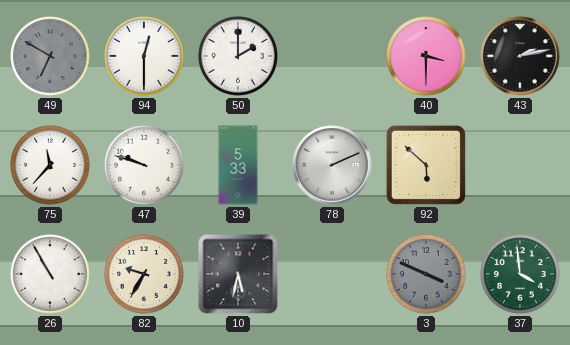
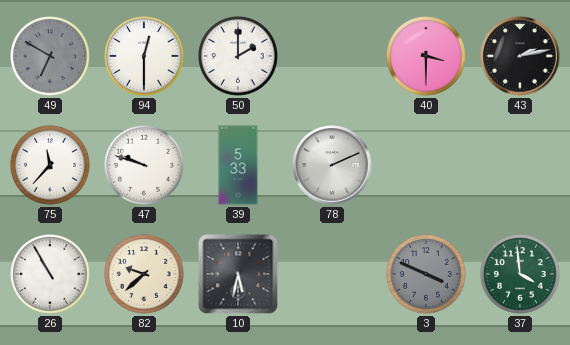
92: 5:52 -> none (426, 165)
82: 9:35 -> 9:38 (145, 275)
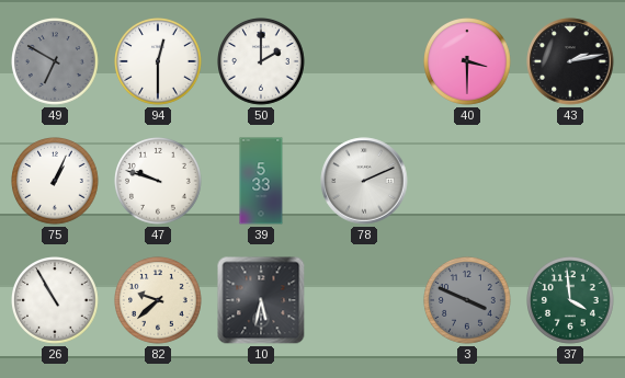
75: 11:37 -> 1:04 (56, 182)
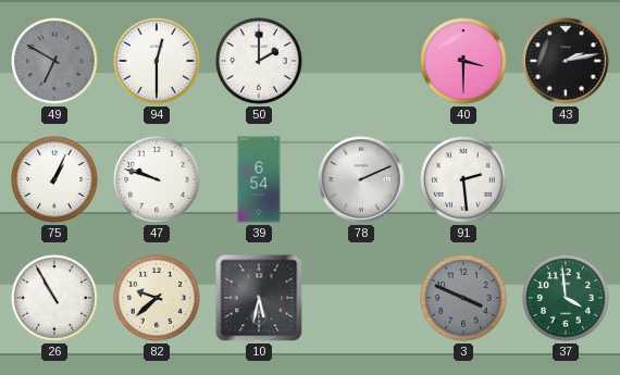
39: 5:33 -> 6:54 (259, 179)
91: none -> 2:29 (464, 180)
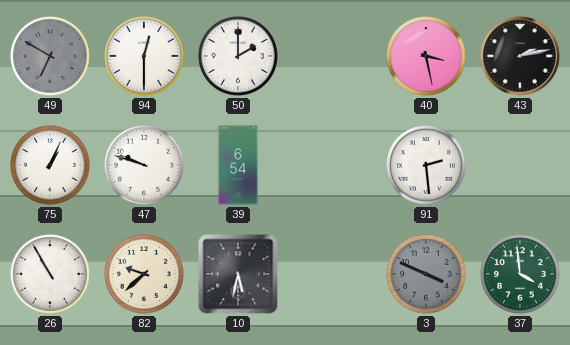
40: 3:30 -> 3:28 (427, 57)
78: 2:11 -> none (361, 179)
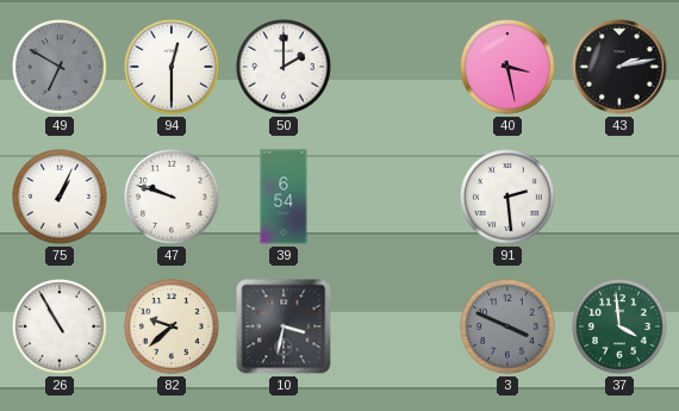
10: 5:32 -> 3:32 (284, 326)
